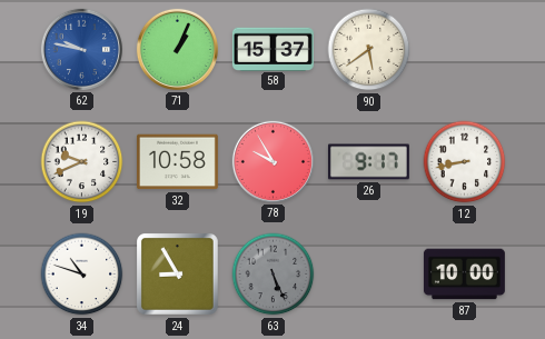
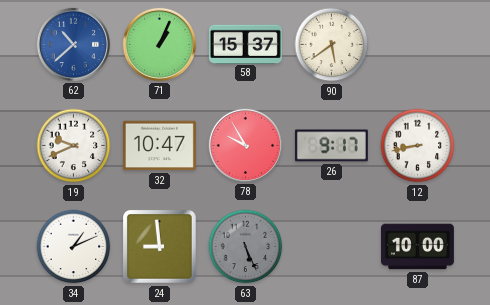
62: 9:47 -> 10:38 (73, 44)
32: 10:58 -> 10:47 (159, 146)
34: 10:48 -> 1:11 (74, 247)
24: 8:55 -> 8:59 (160, 247)
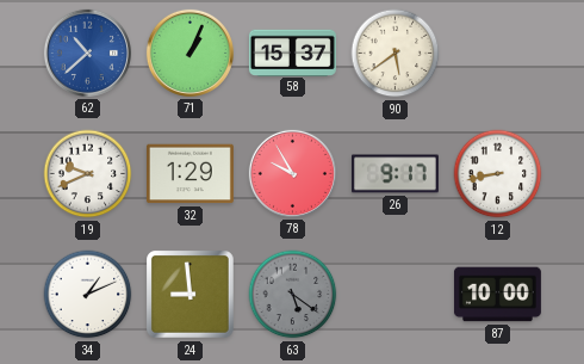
32: 10:47 -> 1:29 (190, 174)
63: 5:26 -> 5:21 (293, 295)
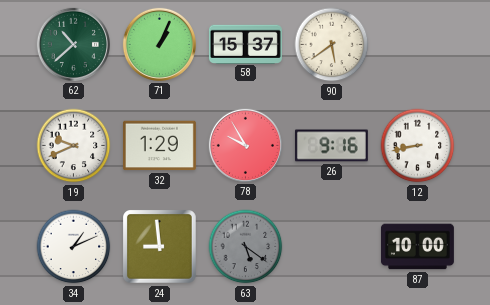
62 dial: blue -> green (73, 44)
26: 9:17 -> 9:16 (331, 146)
